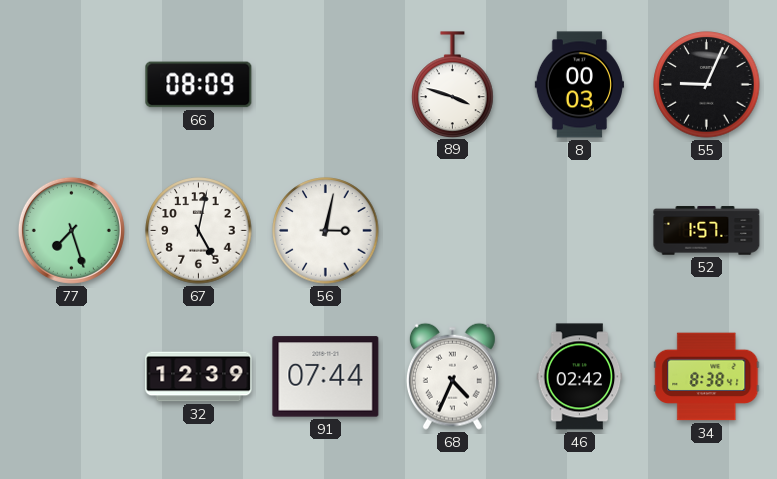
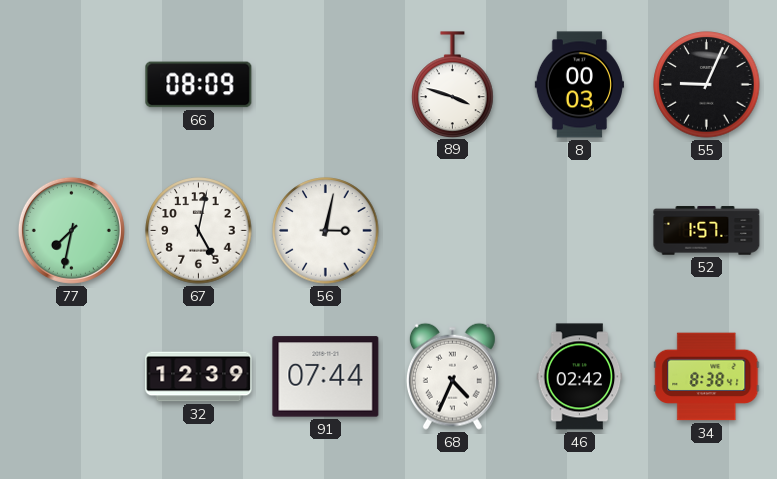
77: 7:27 -> 7:32 (71, 230)
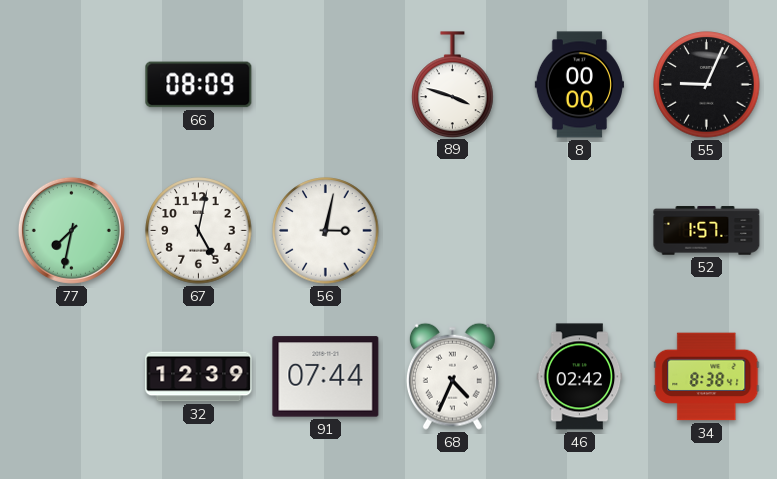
8: 00:03 -> 00:00 (579, 85)
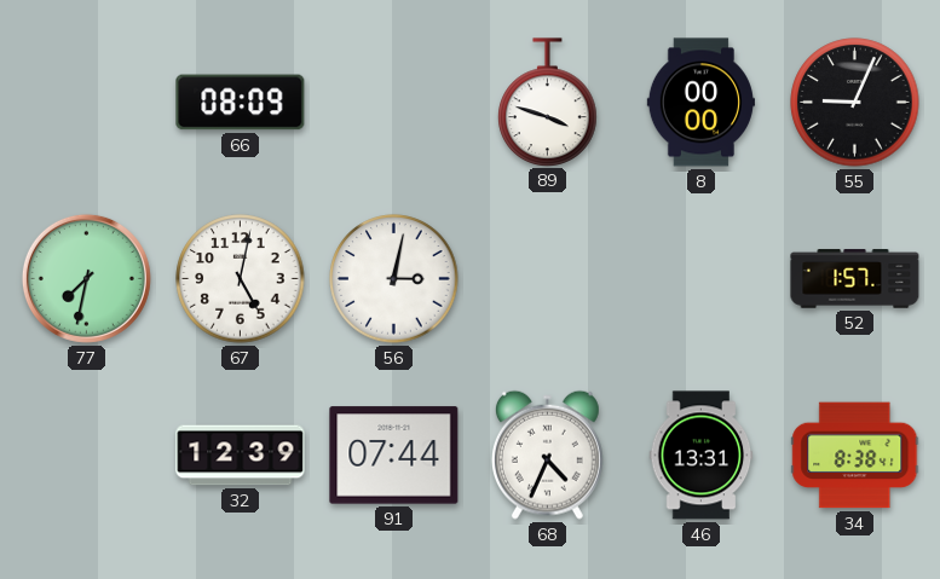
46: 02:42 -> 13:31 (702, 456)
